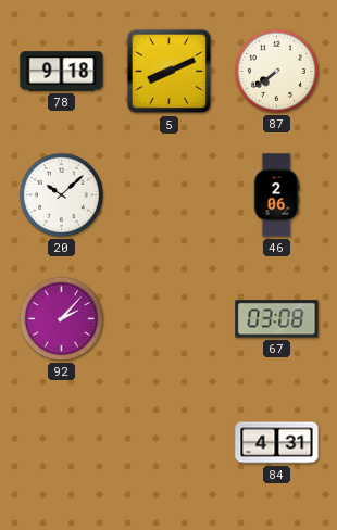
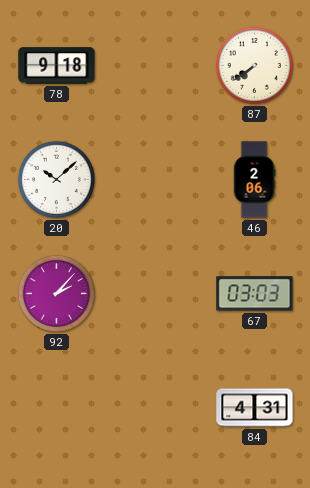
5: 8:11 -> none (170, 72)
67: 03:08 -> 03:03 (255, 294)
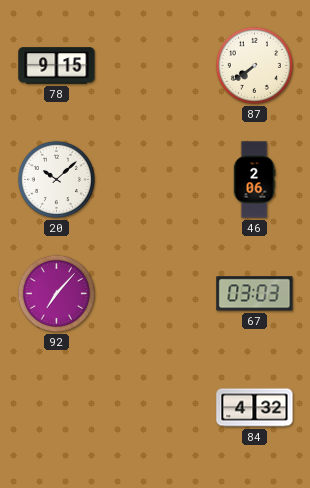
78: 9:18 -> 9:15 (57, 66)
92: 2:07 -> 7:07 (56, 293)
84: 4:31 -> 4:32 (255, 408)
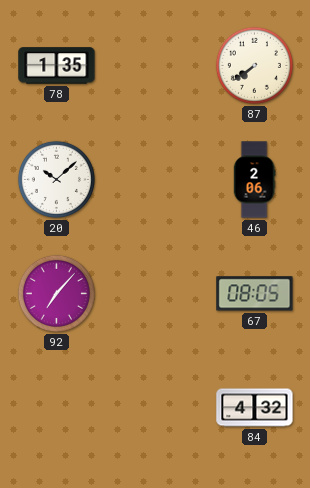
78: 9:15 -> 1:35 (57, 66)
67: 03:03 -> 08:05 (255, 294)
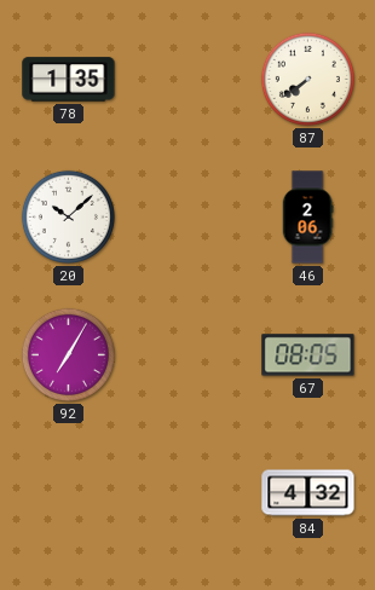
92: 7:07 -> 7:05 (68, 354)
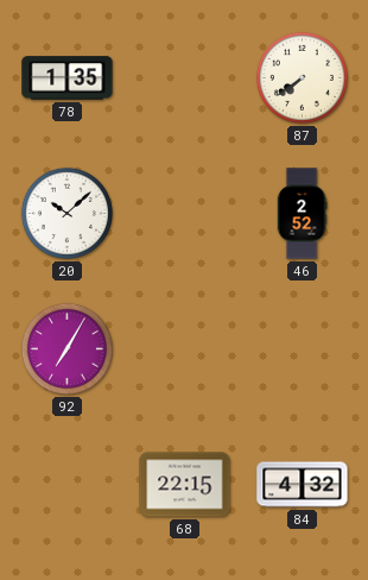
46: 2:06 -> 2:52 (302, 214)
67: 08:05 -> none (308, 355)
68: none -> 22:15 (185, 485)
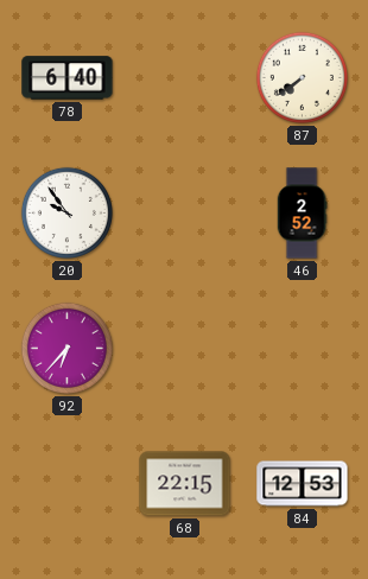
78: 1:35 -> 6:40 (68, 78)
20: 10:08 -> 9:54 (66, 212)
92: 7:05 -> 6:37 (66, 348)
84: 4:32 -> 12:53 (303, 484)
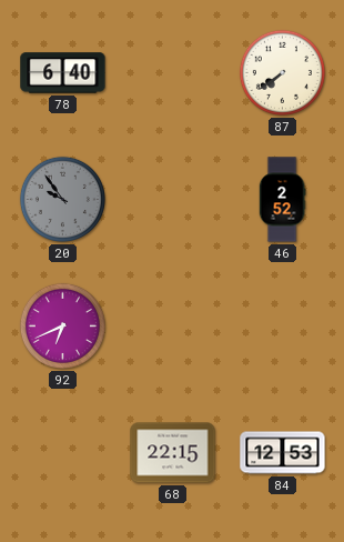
20 dial: white -> grey (62, 199)
92: 6:37 -> 6:41 (62, 325)
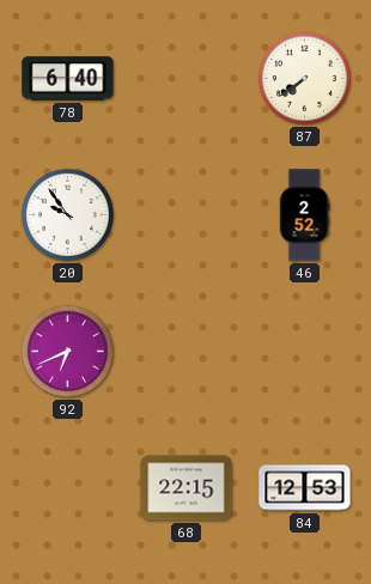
20 dial: grey -> white (67, 214)
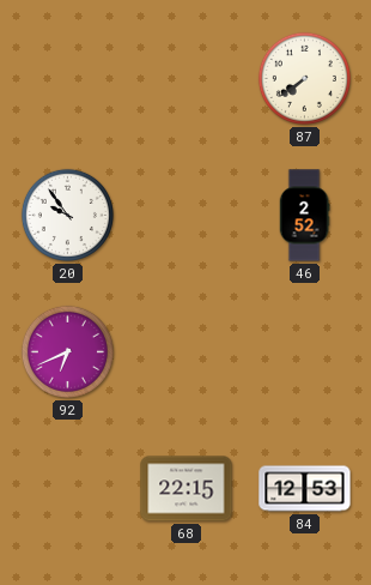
78: 6:40 -> none (68, 79)
